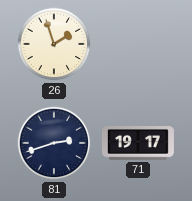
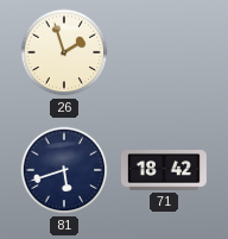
81: 2:42 -> 5:42 (64, 170)
71: 19:17 -> 18:42 (164, 171)
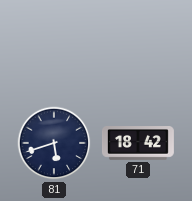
26: 1:57 -> none (64, 52)
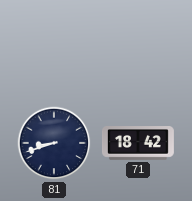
81: 5:42 -> 8:42 (54, 143)
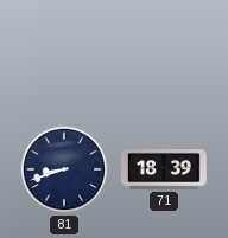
71: 18:42 -> 18:39 (164, 171)
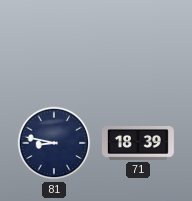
81: 8:42 -> 8:47 (54, 143)
